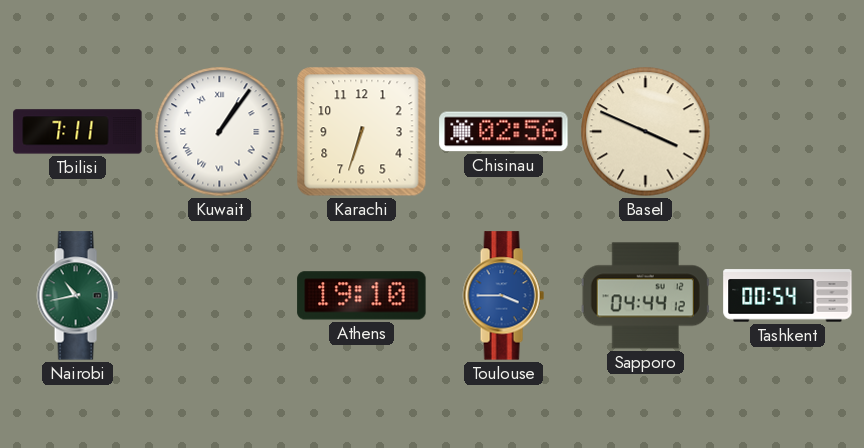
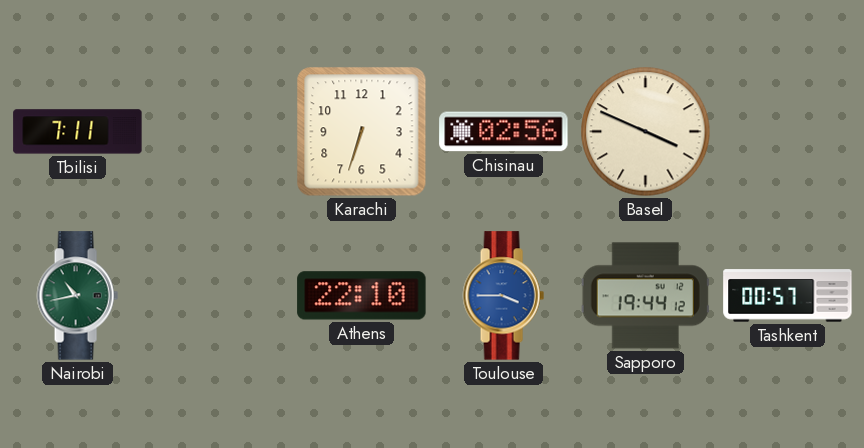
Kuwait: 1:06 -> none (220, 132)
Athens: 19:10 -> 22:10 (362, 296)
Sapporo: 04:44 -> 19:44 (645, 296)
Tashkent: 00:54 -> 00:57 (788, 296)
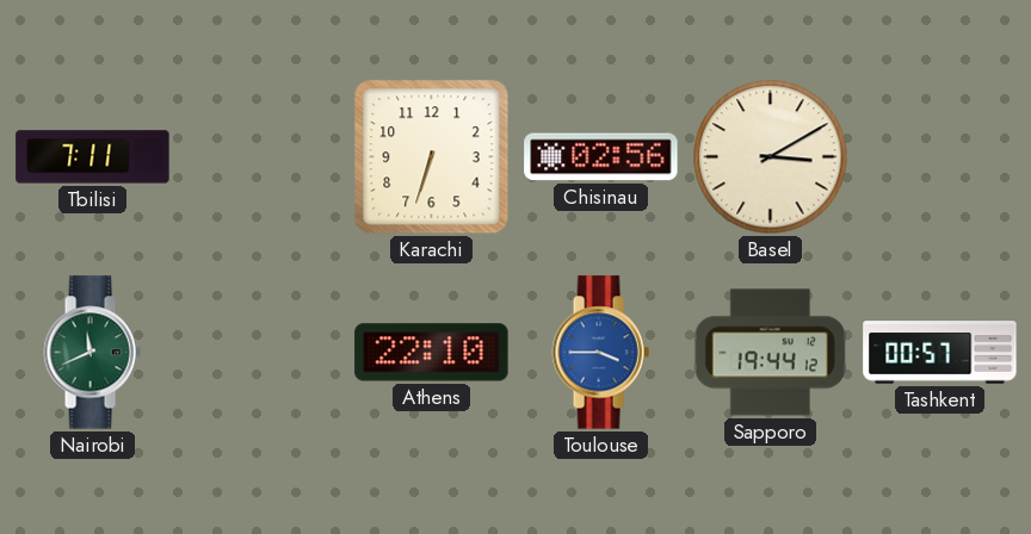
Basel: 3:49 -> 3:10 (771, 157)
Nairobi: 10:43 -> 11:41 (92, 353)
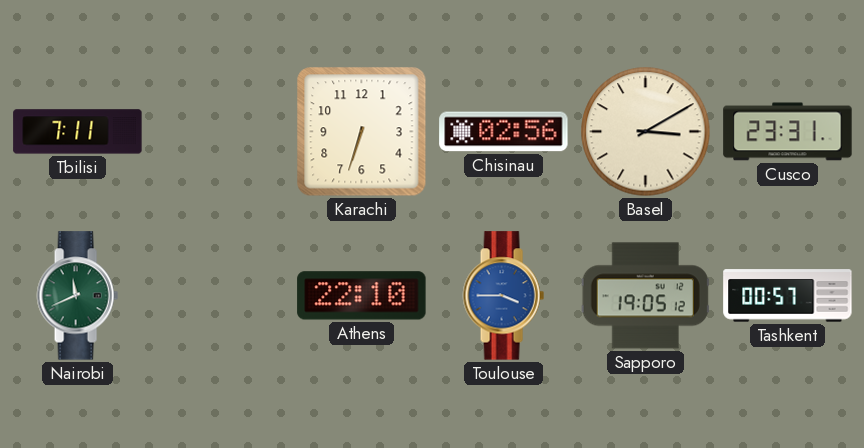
Cusco: none -> 23:31 (788, 132)
Sapporo: 19:44 -> 19:05 (645, 296)
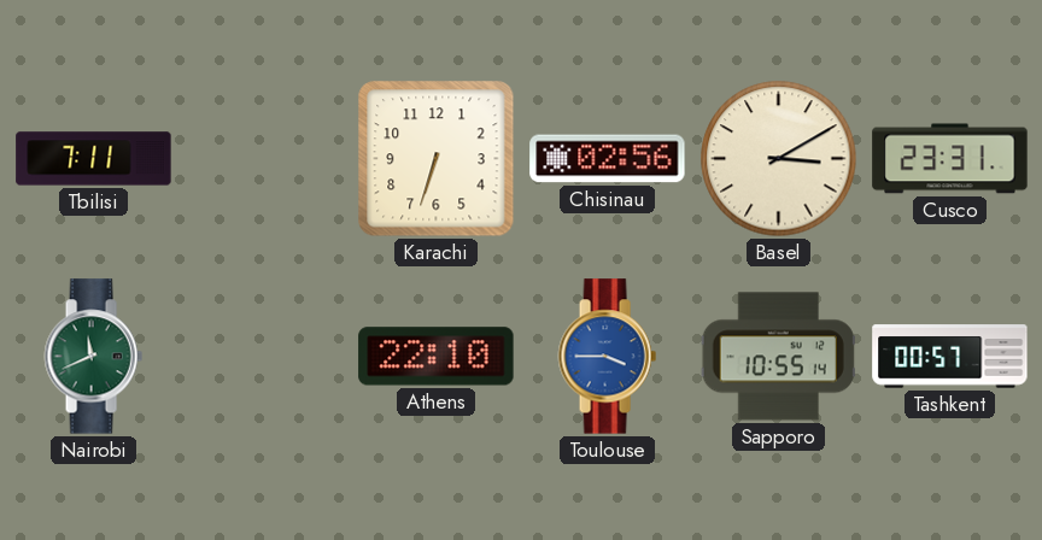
Sapporo: 19:05 -> 10:55 (778, 357)
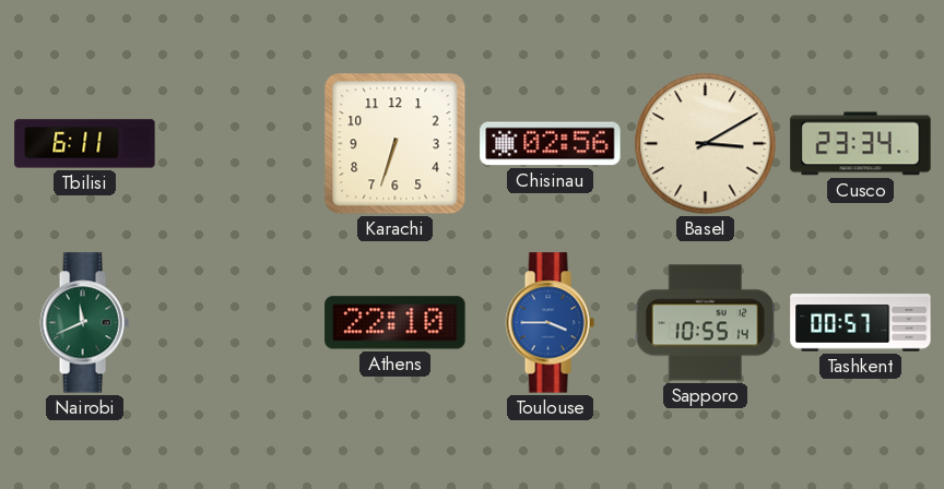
Tbilisi: 7:11 -> 6:11 (85, 144)
Cusco: 23:31 -> 23:34 (861, 144)
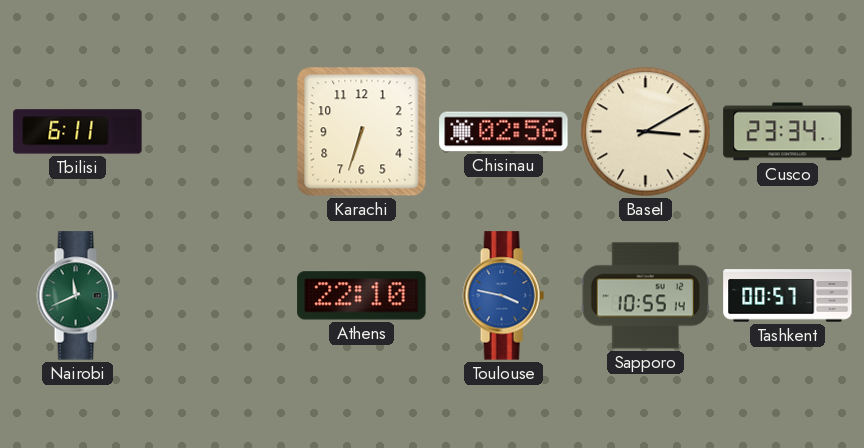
Toulouse: 3:45 -> 3:47 (503, 296)
